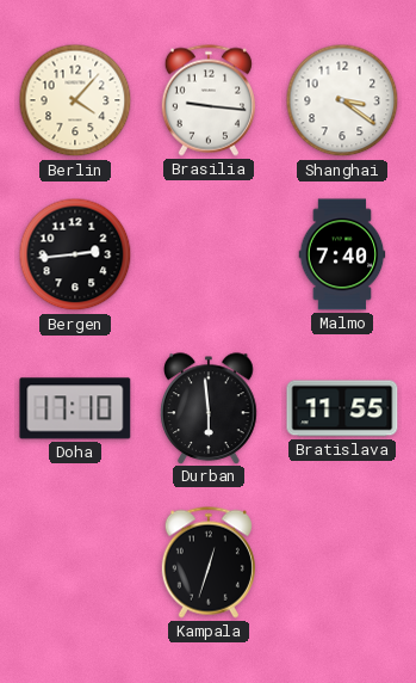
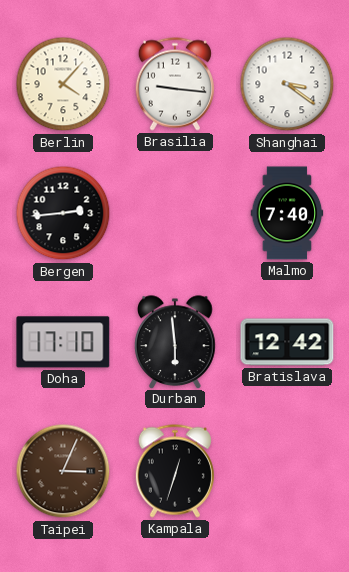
Bratislava: 11:55 -> 12:42 (287, 342)
Taipei: none -> 3:04 (63, 471)
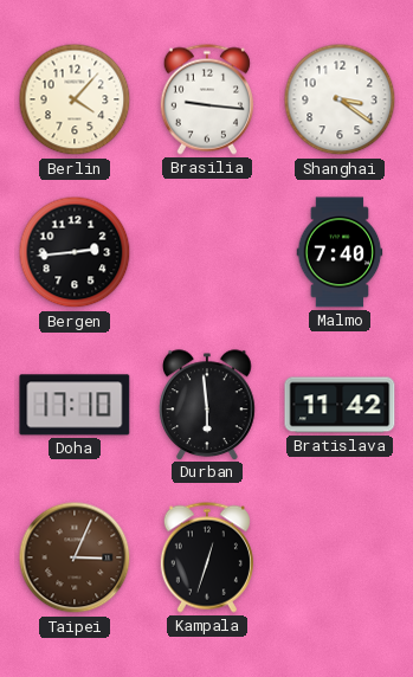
Bratislava: 12:42 -> 11:42 (340, 405)
